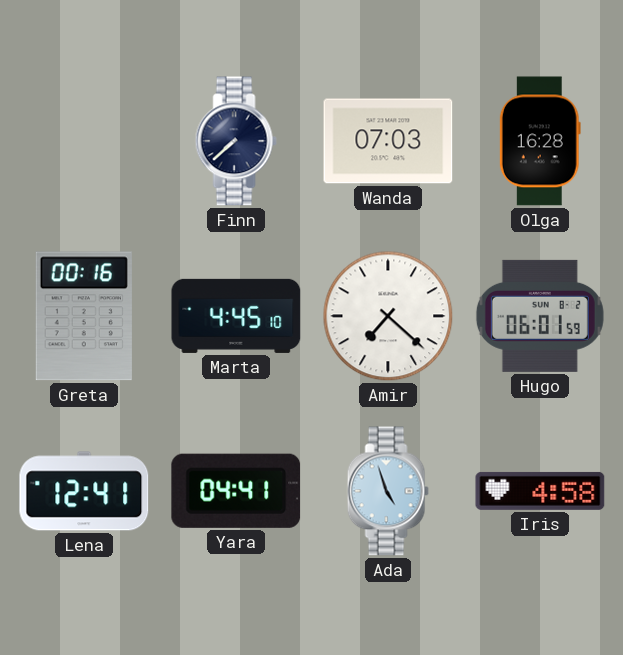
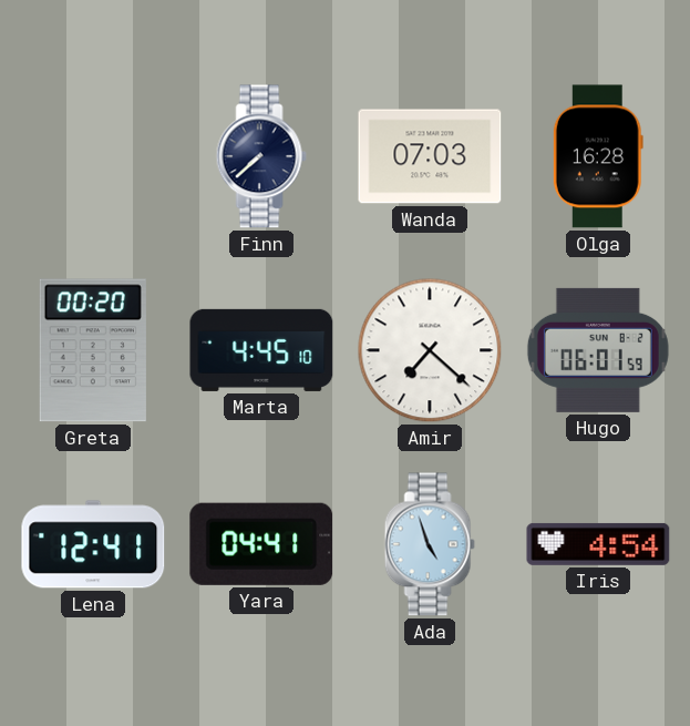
Greta: 00:16 -> 00:20 (93, 350)
Iris: 4:58 -> 4:54 (598, 544)
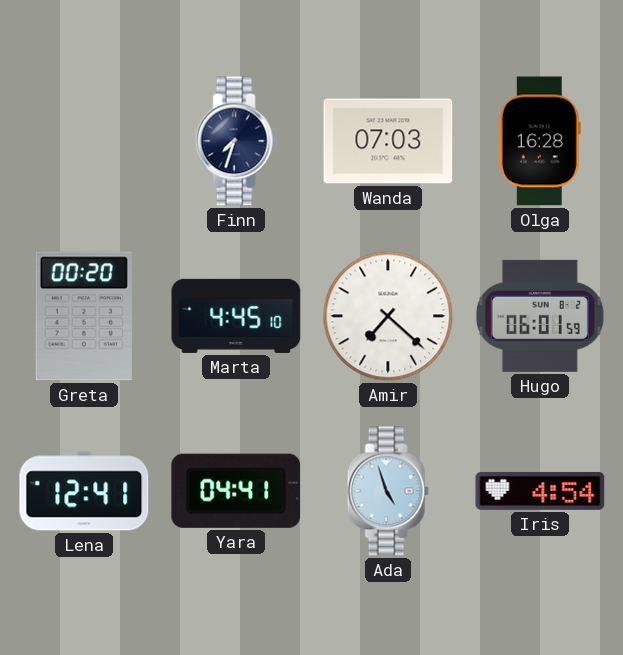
Finn: 7:38 -> 7:33 (236, 141)
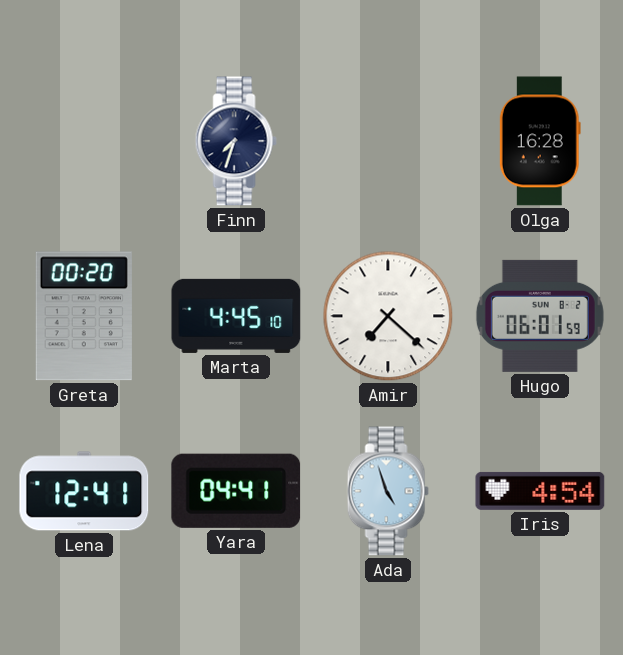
Wanda: 07:03 -> none (388, 141)
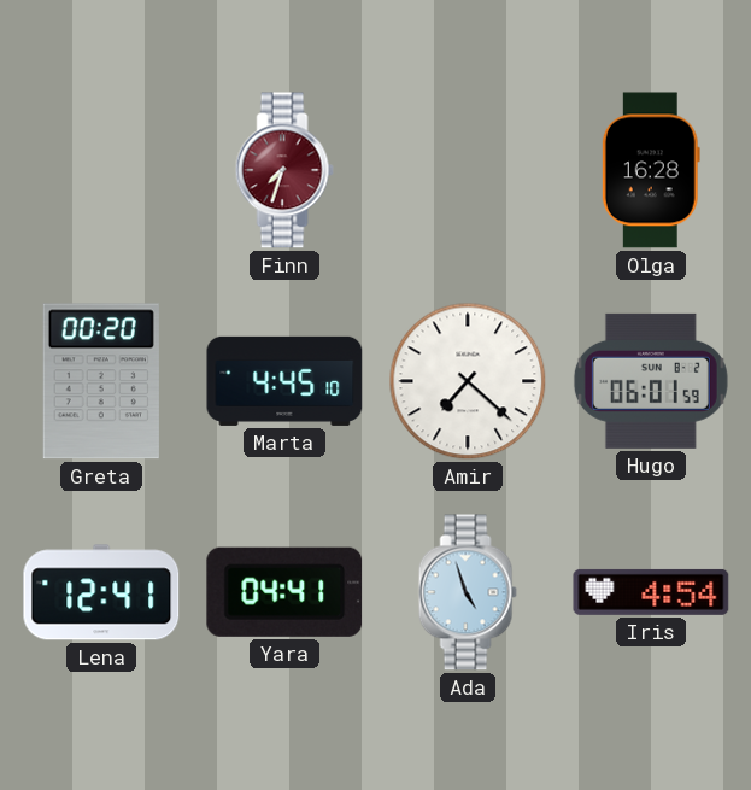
Finn dial: navy -> burgundy (284, 170)
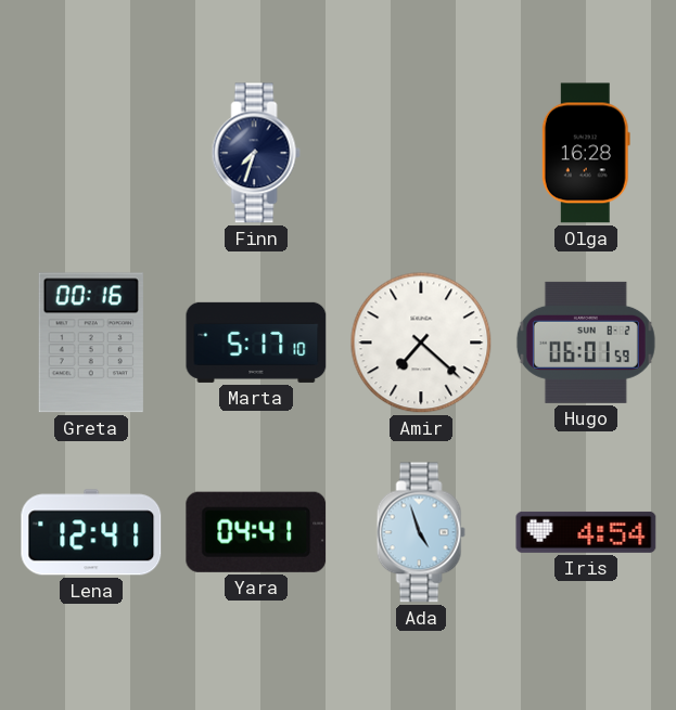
Finn dial: burgundy -> navy (256, 153)
Greta: 00:20 -> 00:16 (91, 343)
Marta: 4:45 -> 5:17 (256, 343)
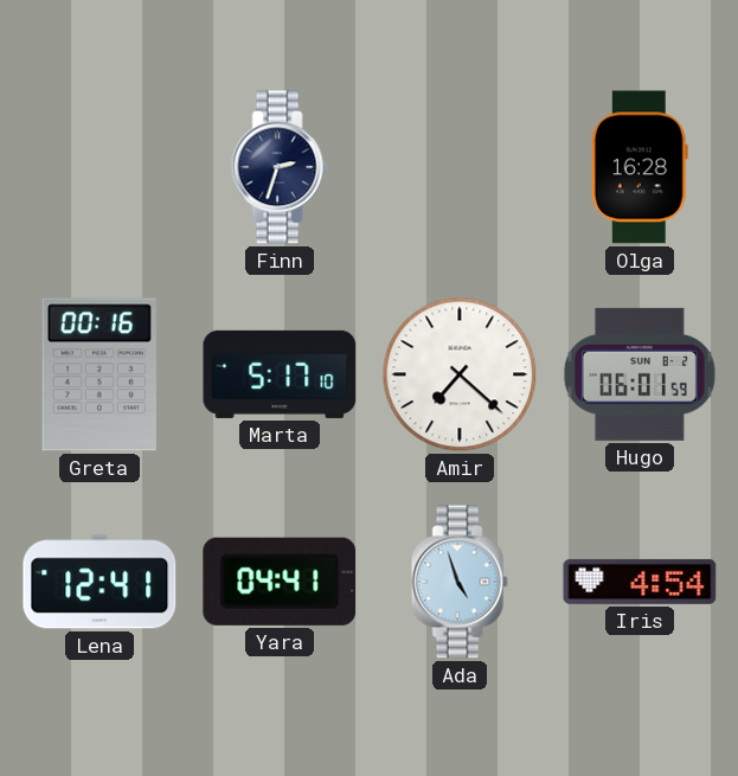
Finn: 7:33 -> 2:33 (280, 167)
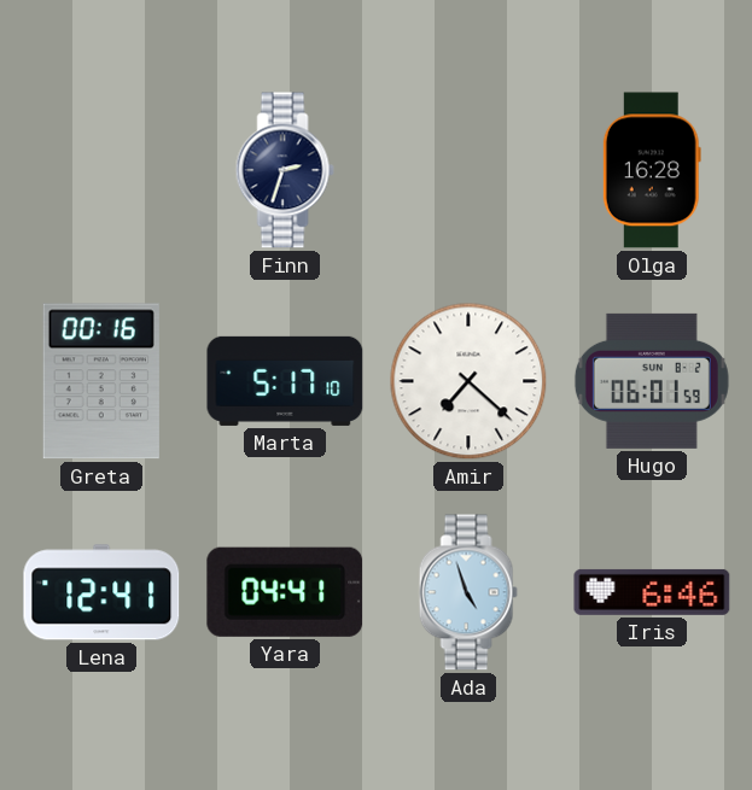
Iris: 4:54 -> 6:46 (652, 592)
